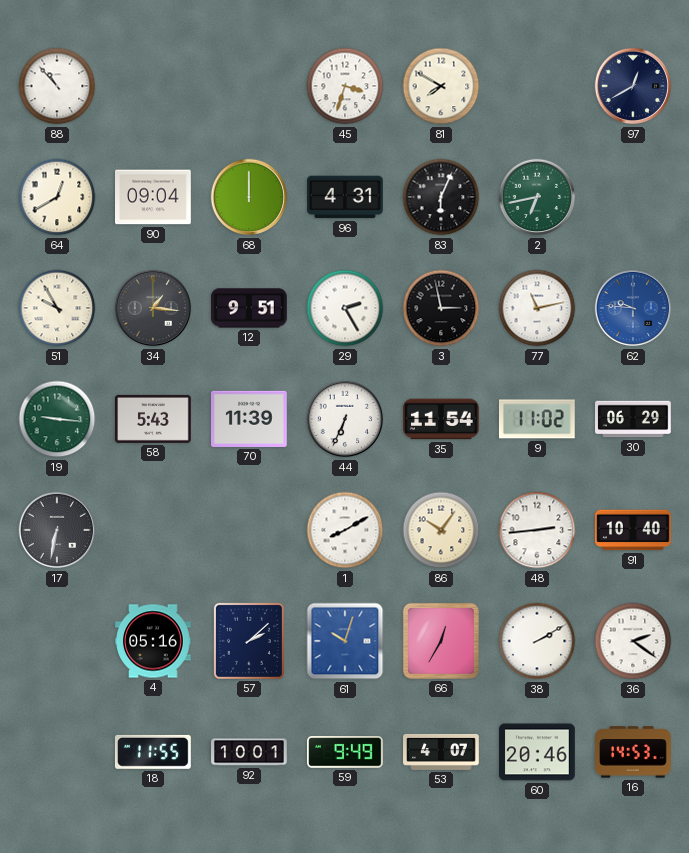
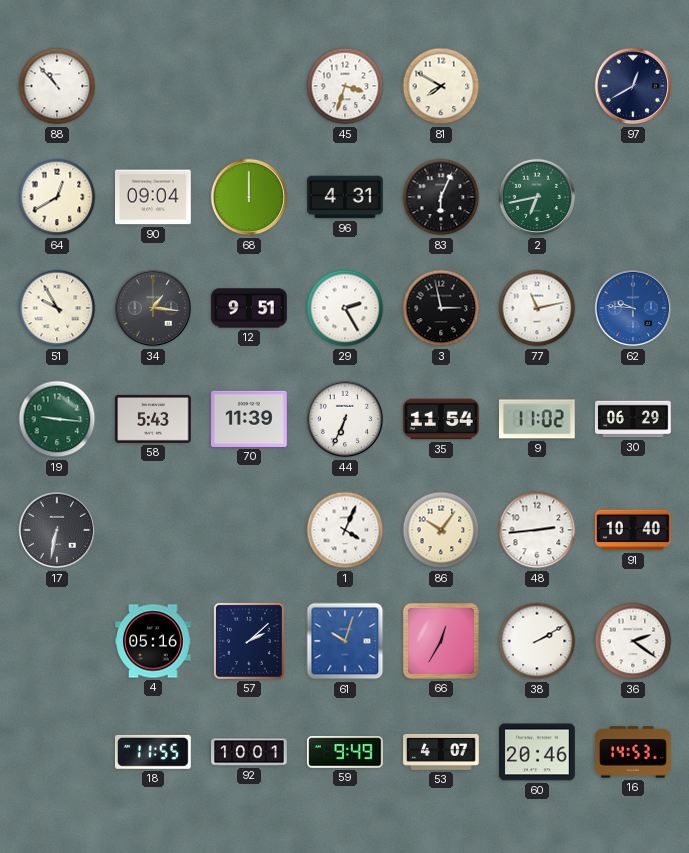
1: 8:10 -> 4:04 (345, 530)
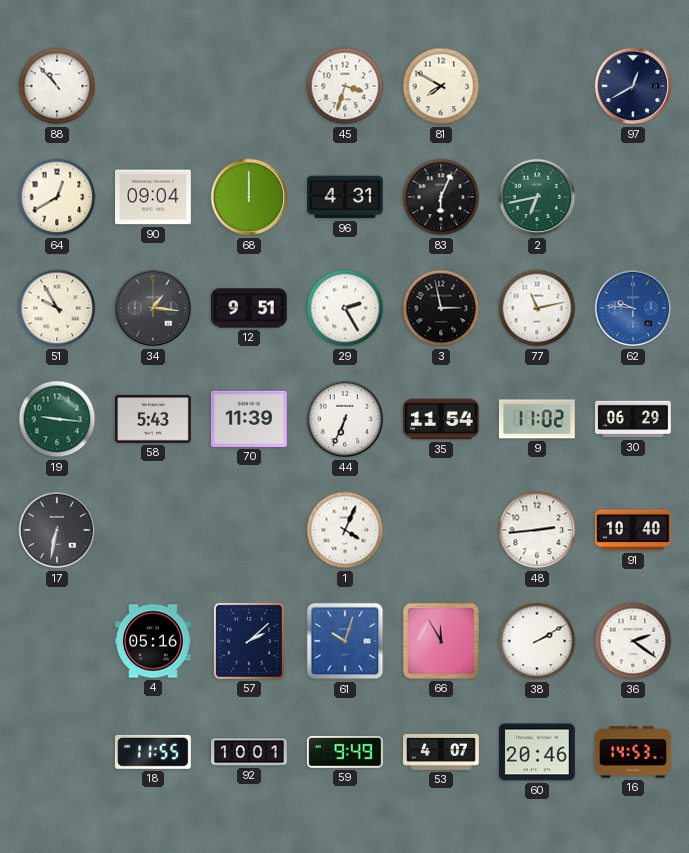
86: 10:06 -> none (441, 530)
66: 12:35 -> 11:55 (441, 641)
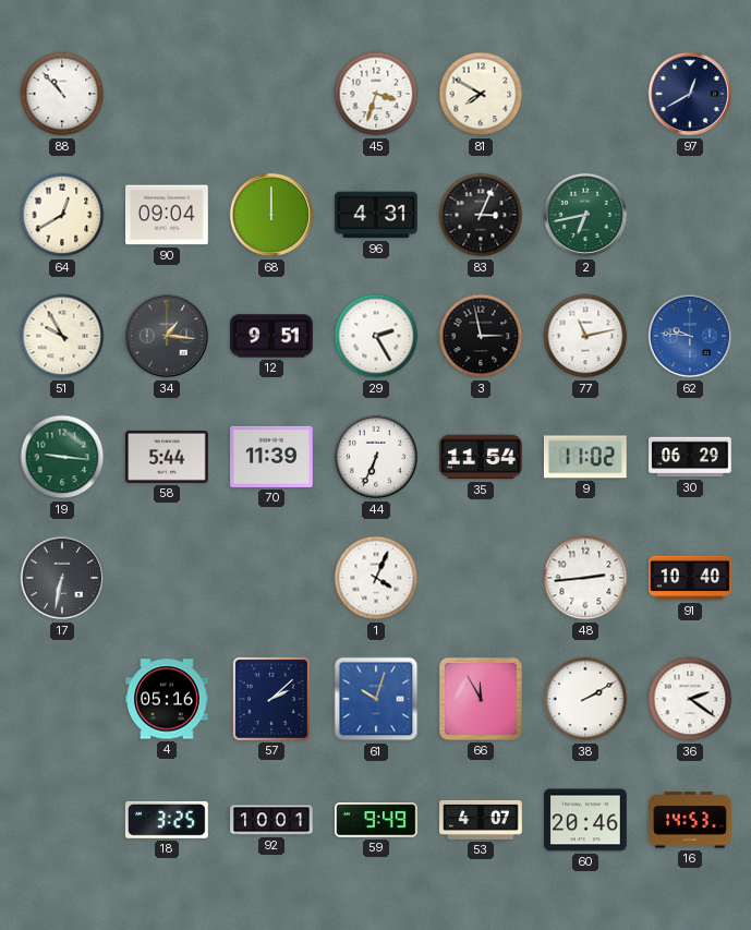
83: 6:04 -> 3:04 (481, 215)
58: 5:43 -> 5:44 (168, 457)
18: 11:55 -> 3:25 (167, 820)
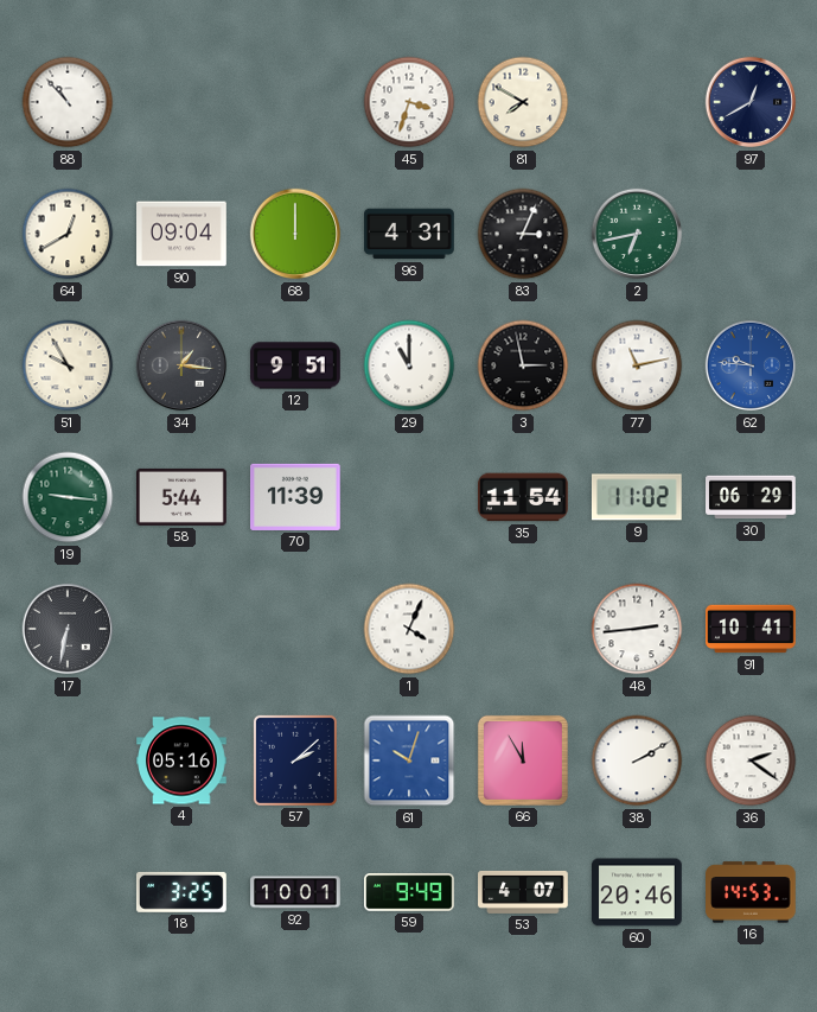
29: 2:25 -> 11:00 (409, 365)
44: 6:34 -> none (376, 457)
91: 10:40 -> 10:41 (751, 629)
